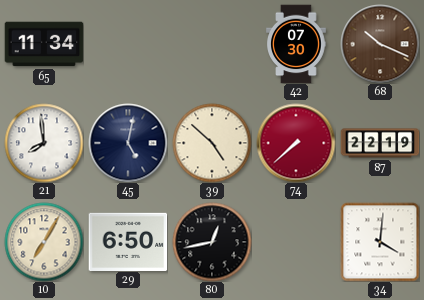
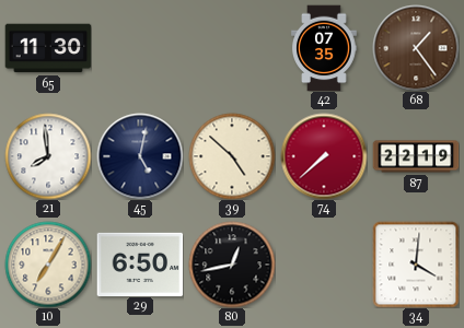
65: 11:34 -> 11:30 (48, 48)
42: 07:30 -> 07:35 (324, 48)
68: 10:19 -> 1:24 (416, 48)
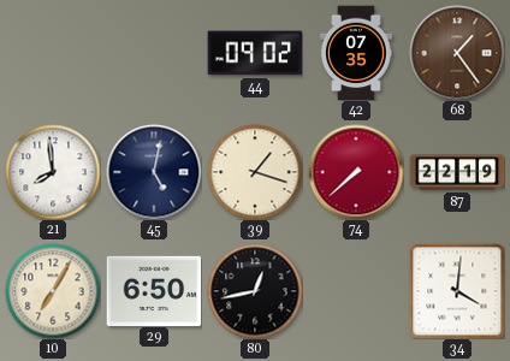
65: 11:30 -> none (48, 48)
44: none -> 09:02 (255, 53)
39: 4:52 -> 1:18 (255, 172)
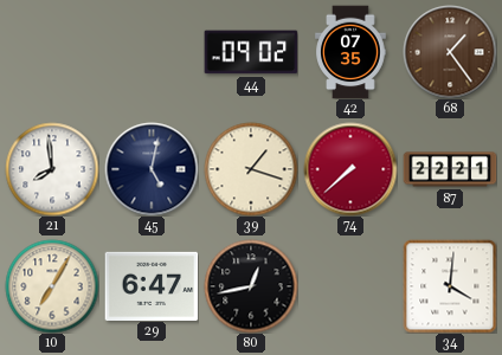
87: 22:19 -> 22:21 (450, 169)
29: 6:50 -> 6:47 (152, 285)
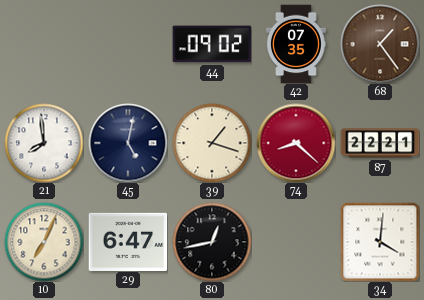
74: 7:38 -> 8:22 (296, 143)
10: 7:05 -> 7:04 (44, 242)
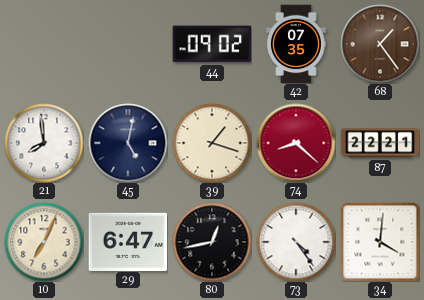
73: none -> 4:24 (296, 242)
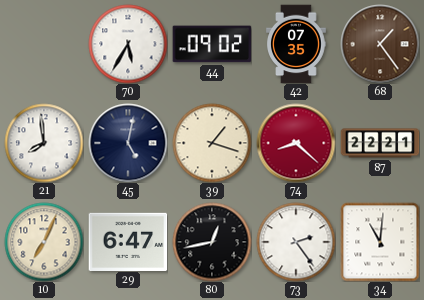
70: none -> 5:35 (128, 44)
73: 4:24 -> 2:24 (296, 242)
34: 4:01 -> 11:01 (380, 242)
